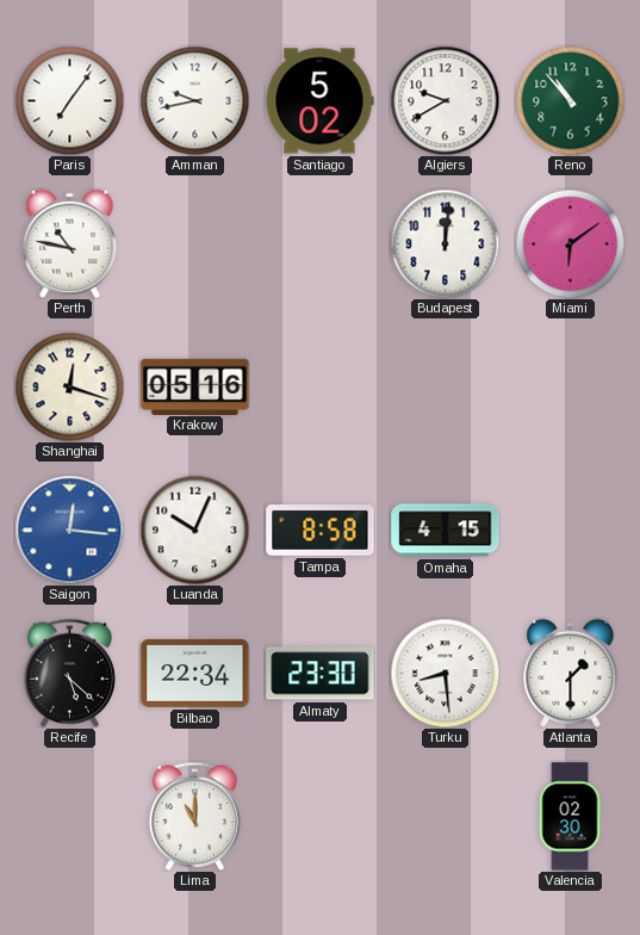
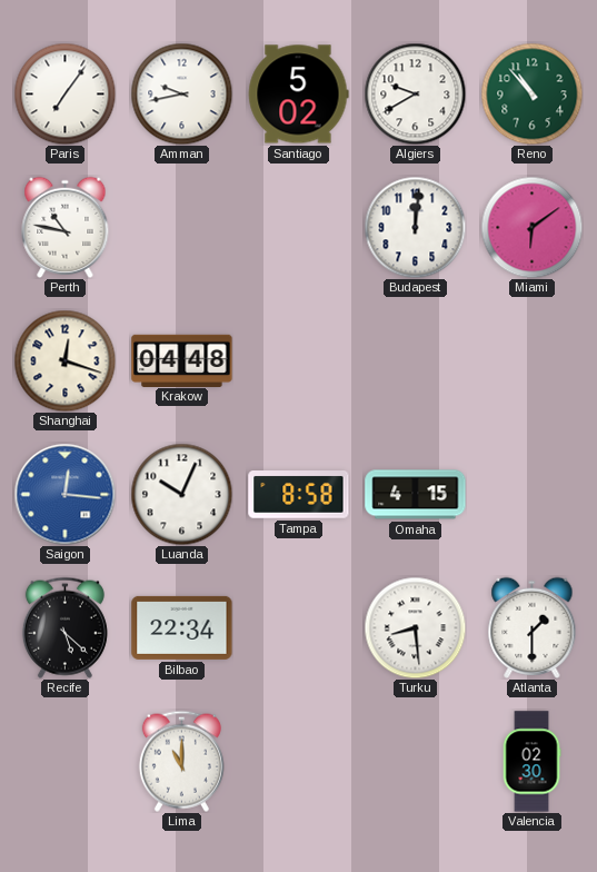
Krakow: 05:16 -> 04:48 (182, 360)
Almaty: 23:30 -> none (321, 674)
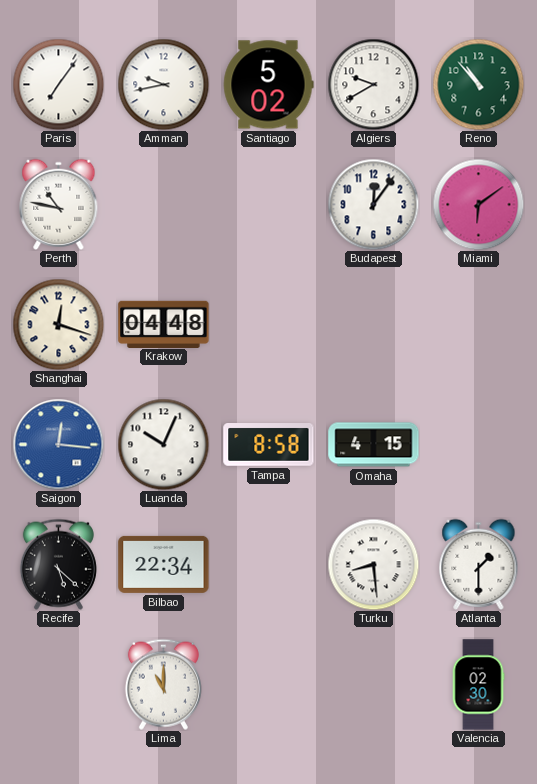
Budapest: 12:01 -> 12:06 (373, 204)
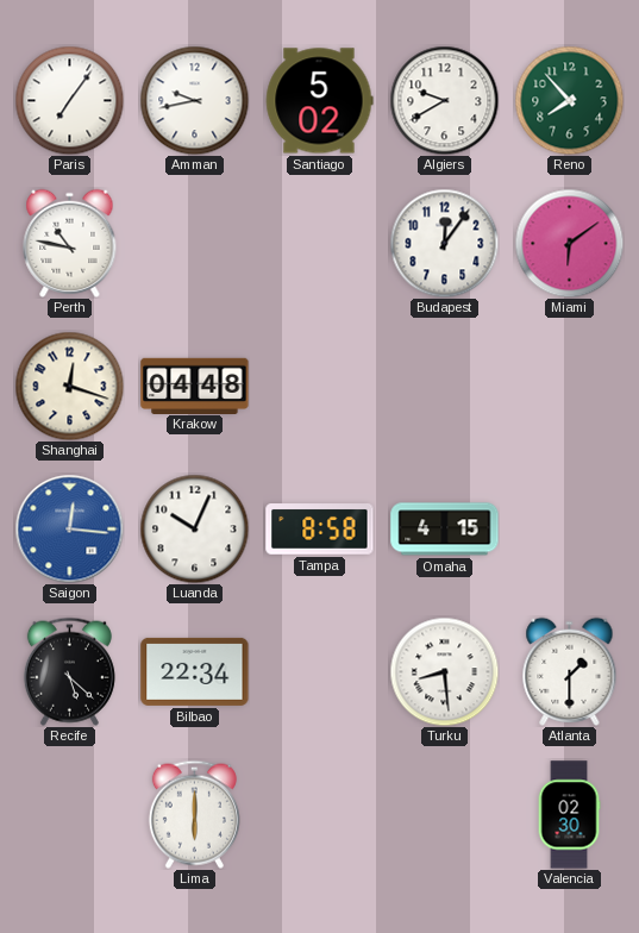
Reno: 10:53 -> 7:53 (569, 100)
Lima: 11:00 -> 6:00 (194, 814)
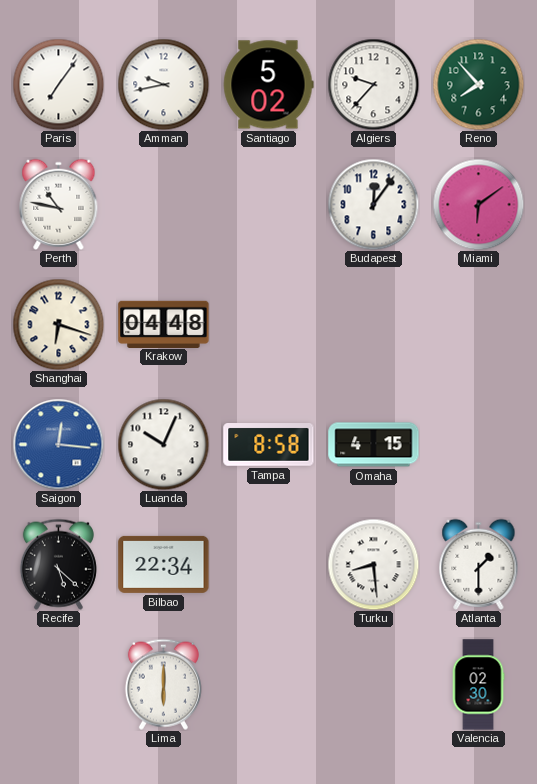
Algiers: 9:40 -> 9:37 (373, 84)
Shanghai: 12:18 -> 6:18 (58, 324)
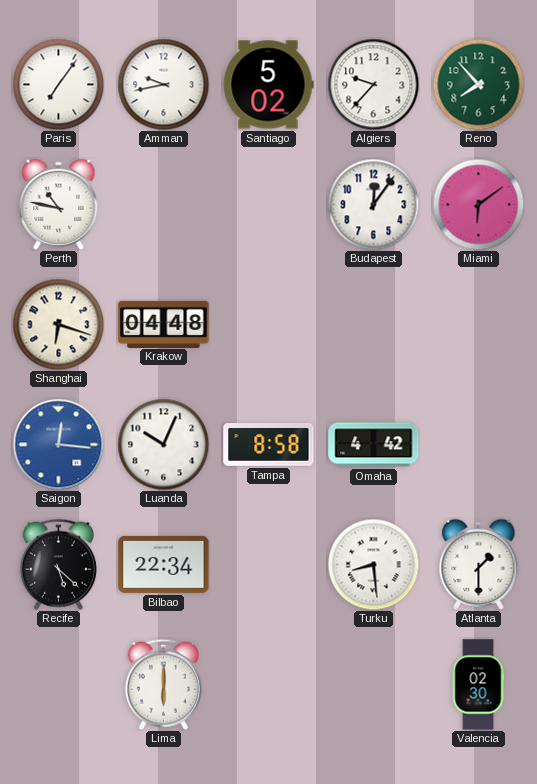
Omaha: 4:15 -> 4:42 (374, 445)
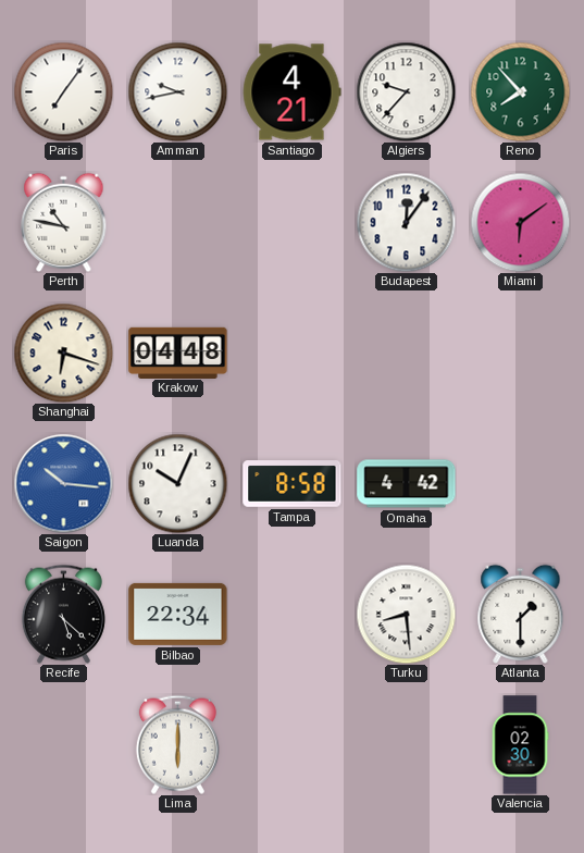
Santiago: 5:02 -> 4:21 (291, 92)
Saigon: 12:16 -> 10:16 (63, 483)
